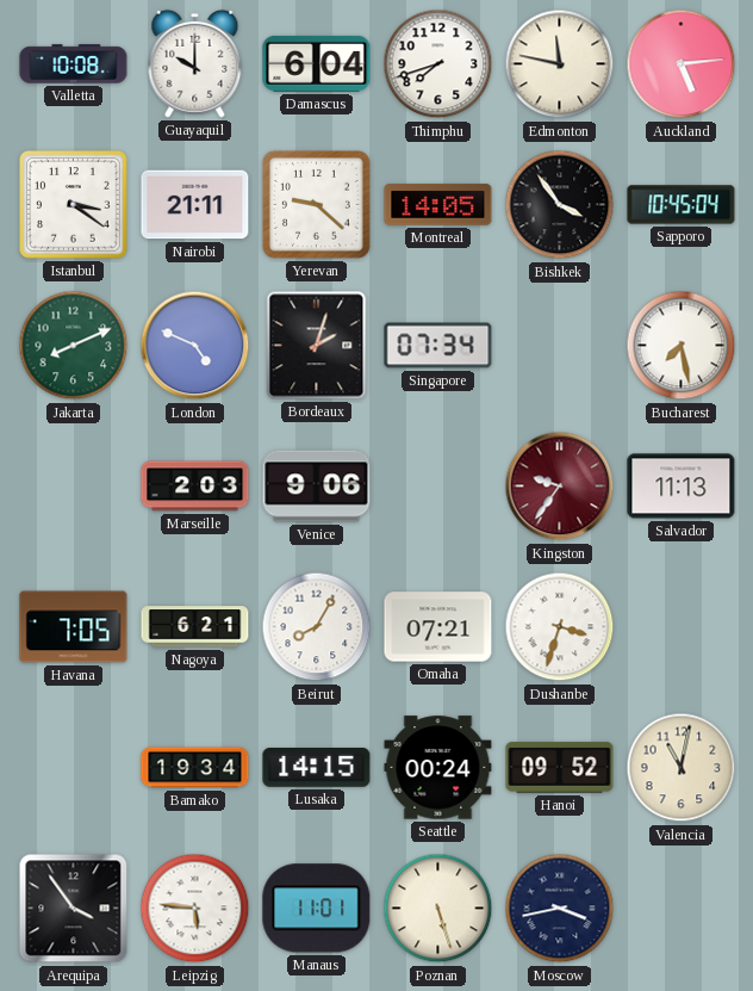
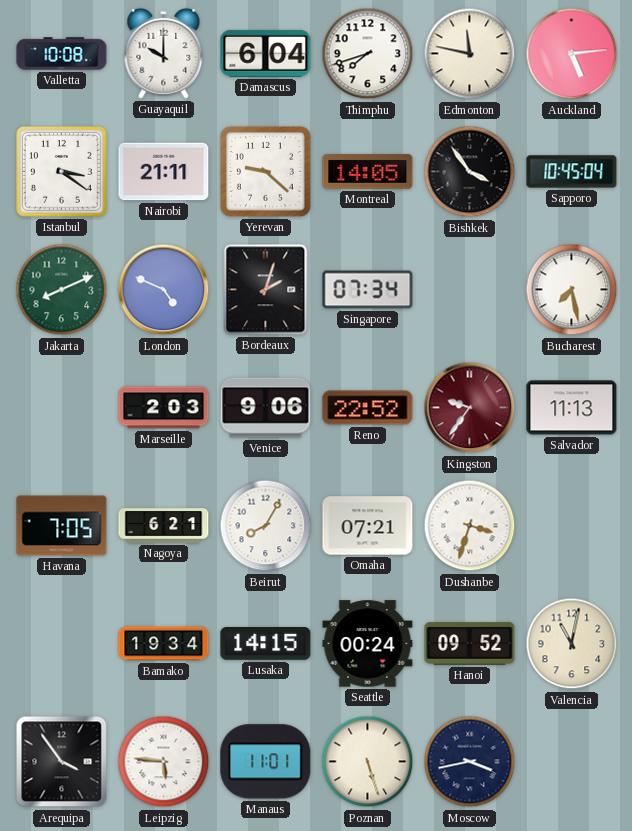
Reno: none -> 22:52 (368, 408)
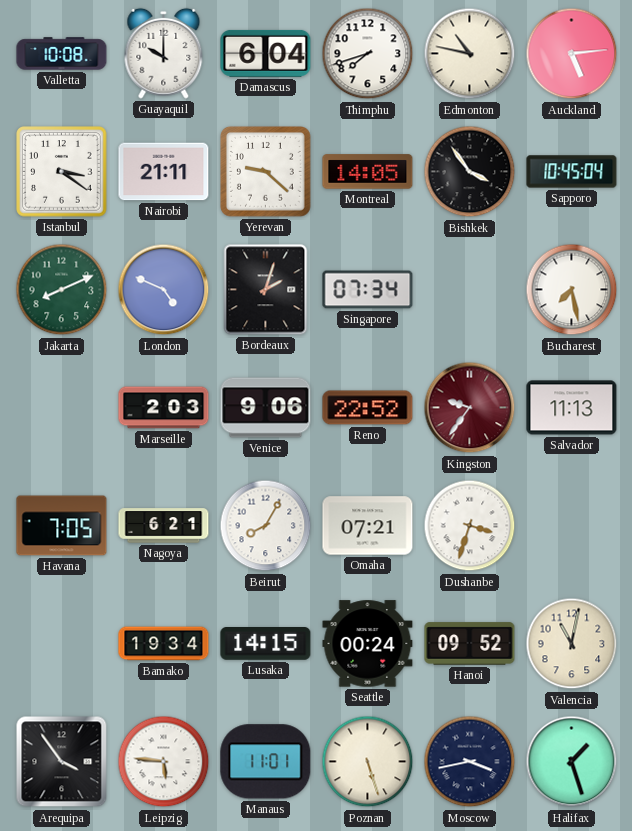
Edmonton: 11:47 -> 10:47 (470, 54)
Halifax: none -> 1:27 (572, 762)
